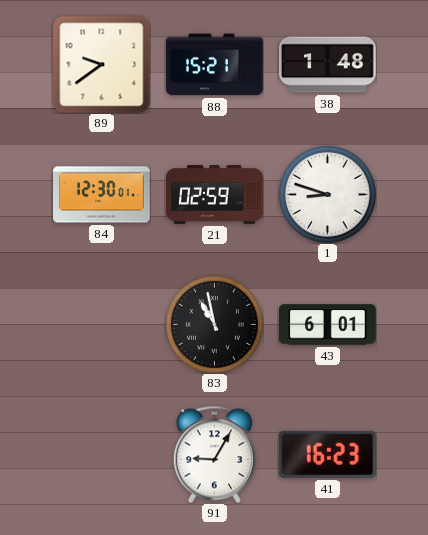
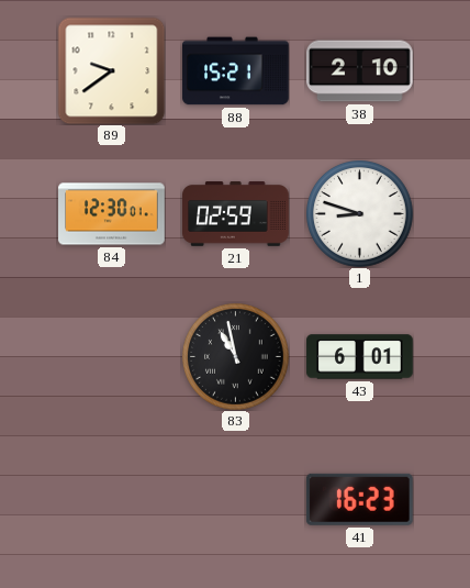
38: 1:48 -> 2:10 (360, 71)
91: 9:05 -> none (214, 454)
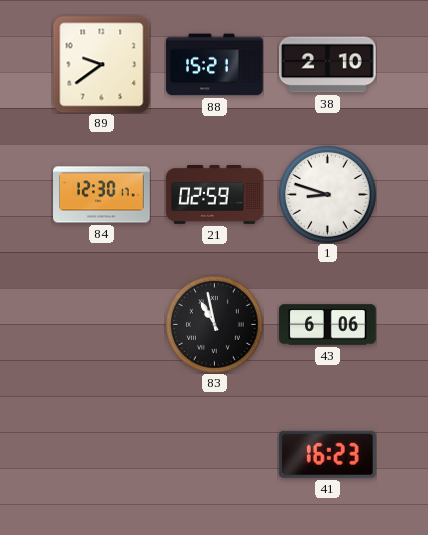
84: 12:30:01 -> 12:30:17 (102, 195)
43: 6:01 -> 6:06 (328, 325)
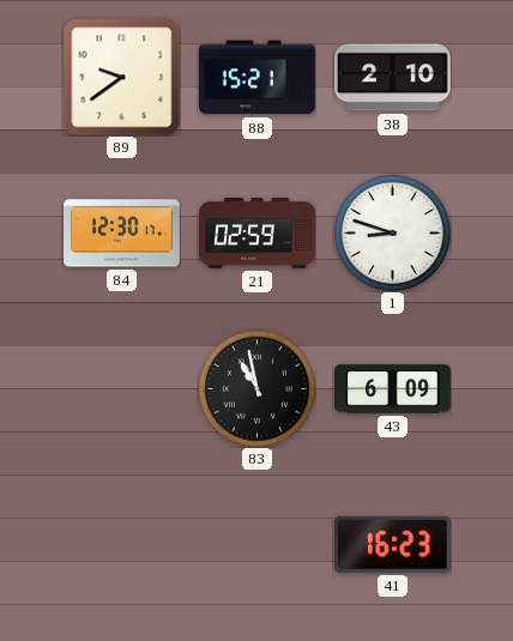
43: 6:06 -> 6:09 (393, 389)
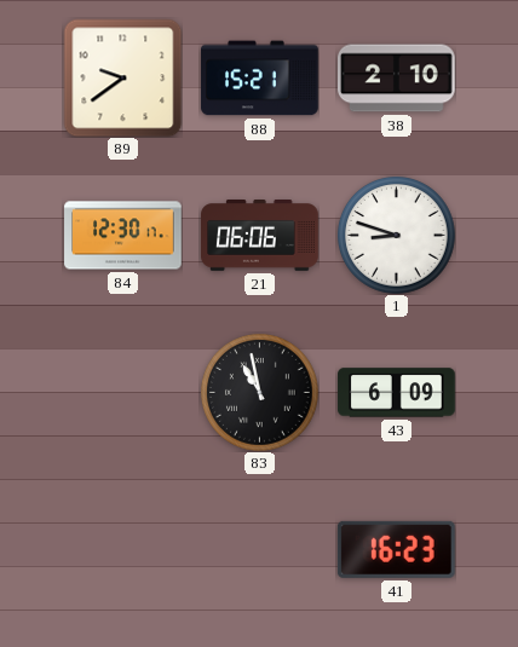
21: 02:59 -> 06:06 (260, 236)
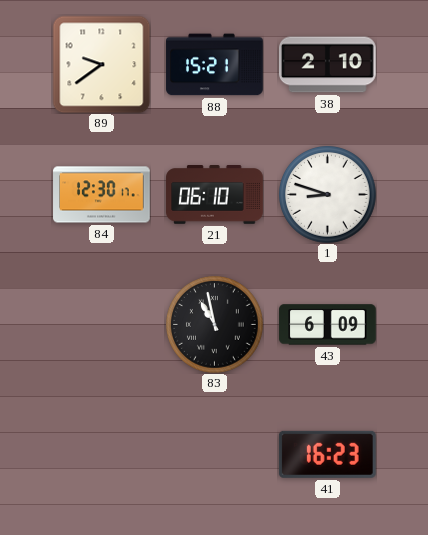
21: 06:06 -> 06:10 (215, 195)
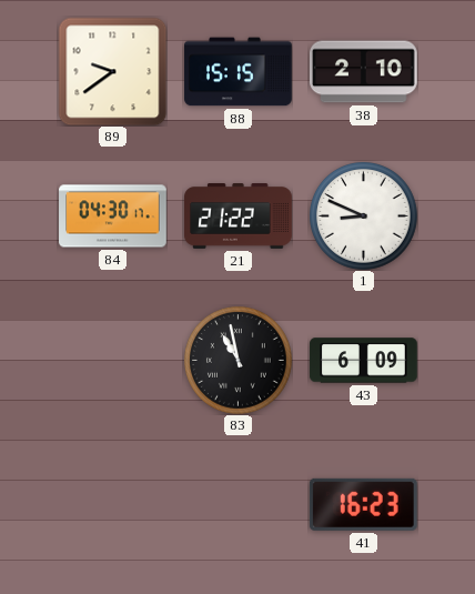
88: 15:21 -> 15:15 (239, 72)
84: 12:30 -> 04:30 (113, 217)
21: 06:10 -> 21:22 (239, 217)
1: 8:48 -> 8:49 (364, 217)
